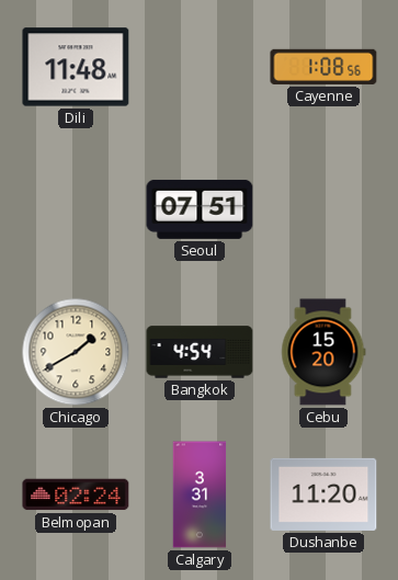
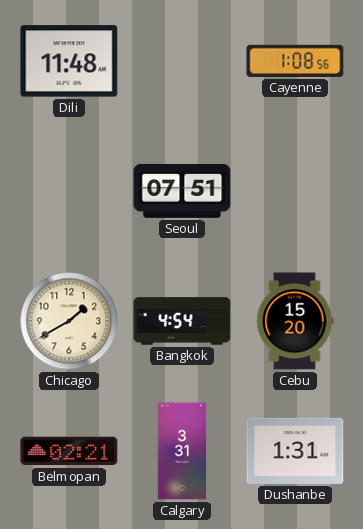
Belmopan: 02:24 -> 02:21 (69, 451)
Dushanbe: 11:20 -> 1:31 (295, 451)
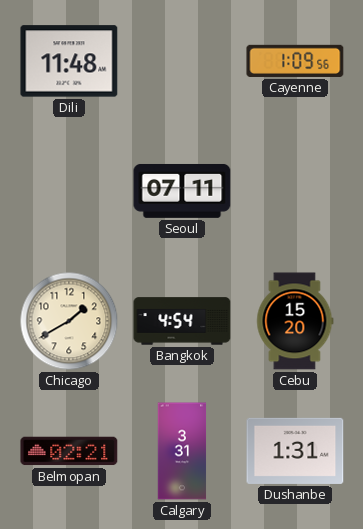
Cayenne: 1:08 -> 1:09 (295, 61)
Seoul: 07:51 -> 07:11 (182, 191)
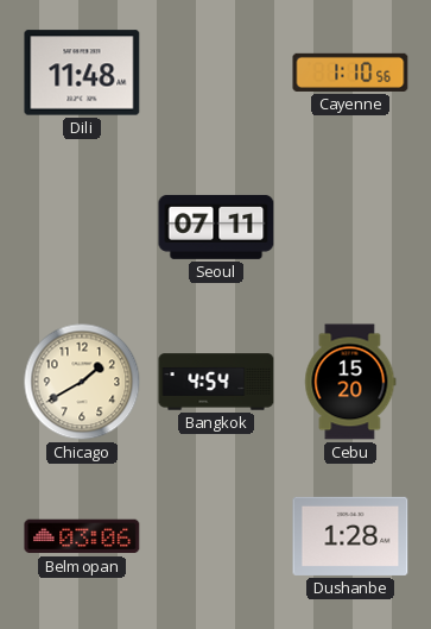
Cayenne: 1:09 -> 1:10 (350, 73)
Belmopan: 02:21 -> 03:06 (82, 536)
Calgary: 3:31 -> none (182, 451)
Dushanbe: 1:31 -> 1:28 (350, 536)
